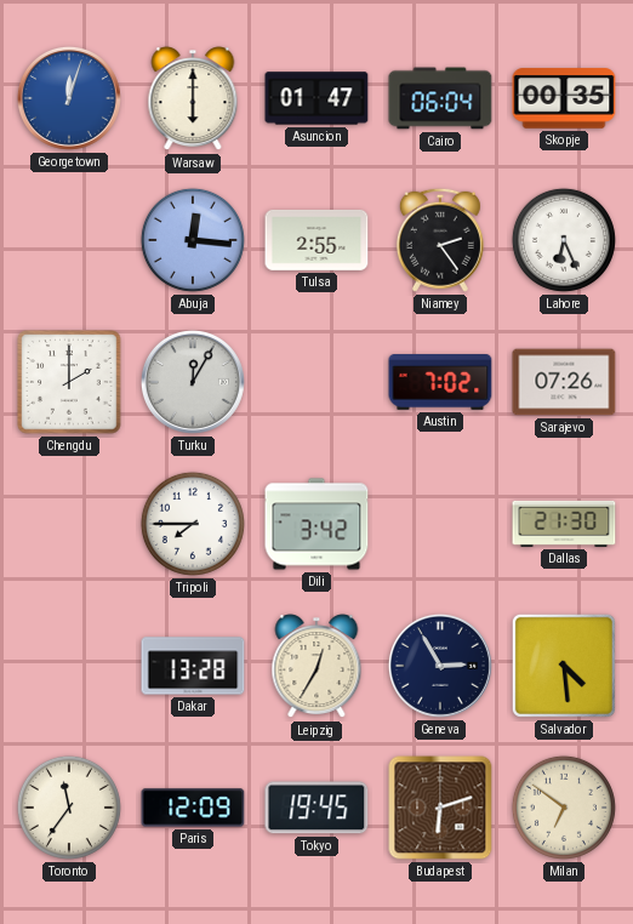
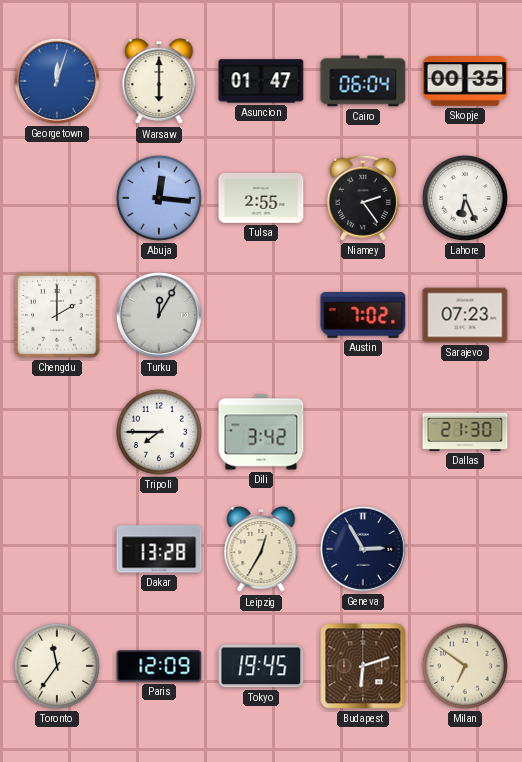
Sarajevo: 07:26 -> 07:23 (465, 315)
Salvador: 4:29 -> none (564, 666)
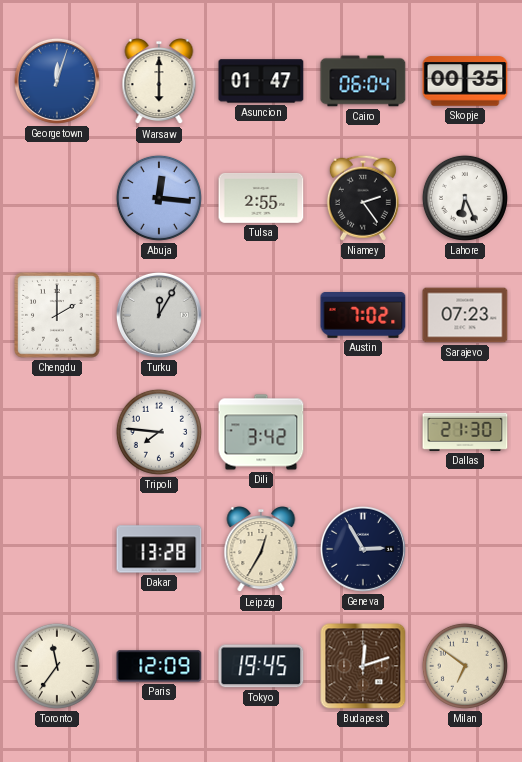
Tripoli: 7:45 -> 7:46 (159, 432)
Budapest: 6:12 -> 12:12 (363, 666)
